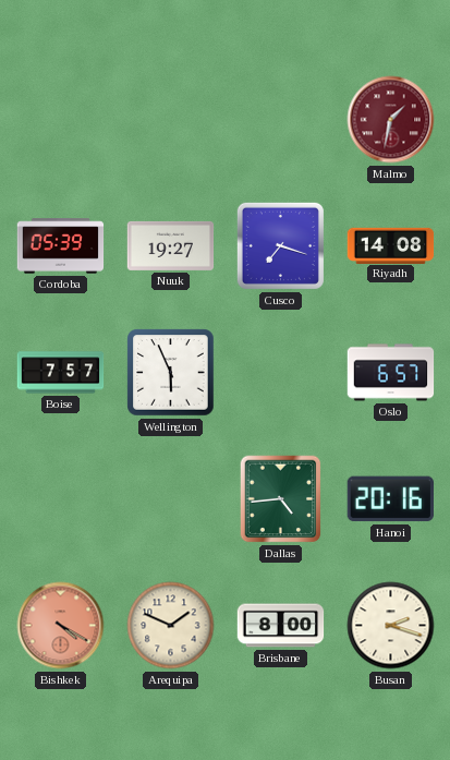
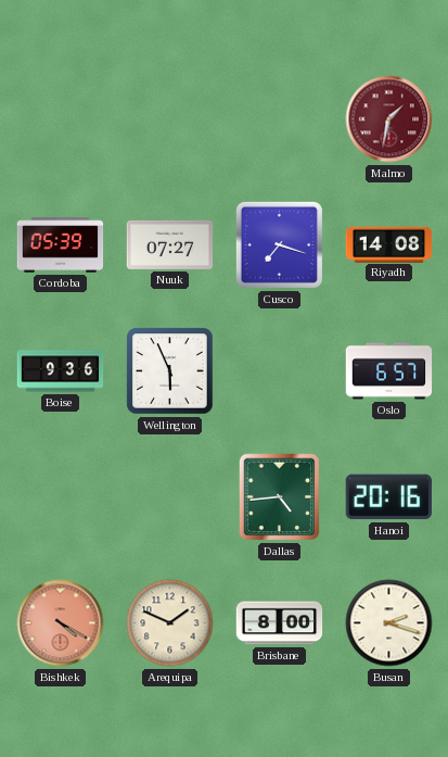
Nuuk: 19:27 -> 07:27 (170, 244)
Boise: 7:57 -> 9:36 (61, 371)
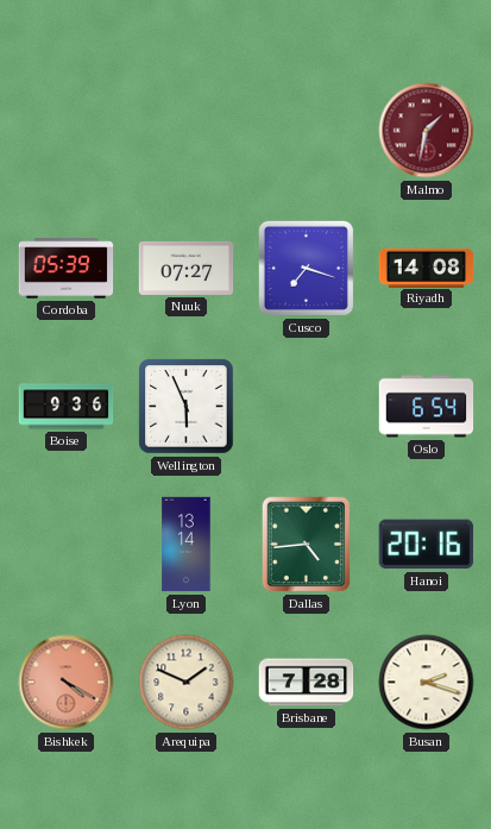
Oslo: 6:57 -> 6:54 (427, 407)
Lyon: none -> 13:14 (187, 545)
Brisbane: 8:00 -> 7:28 (307, 683)
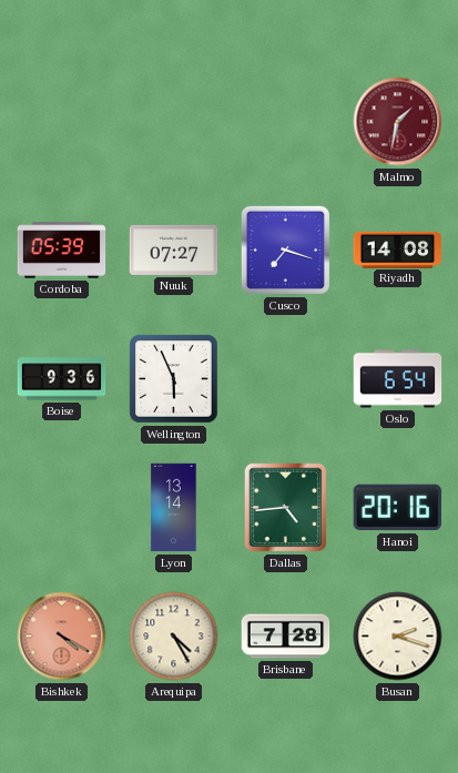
Arequipa: 1:49 -> 4:25 (174, 637)
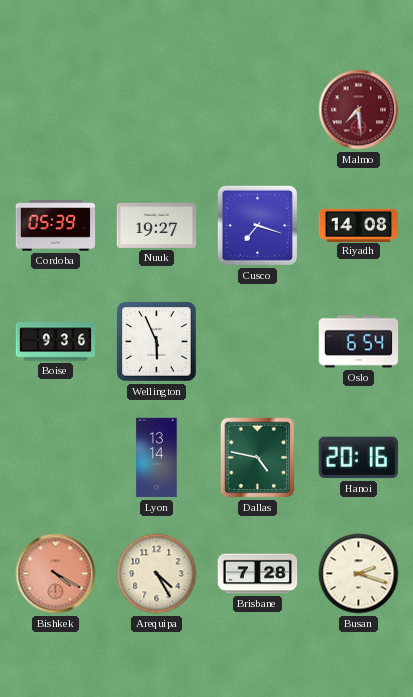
Malmo: 1:32 -> 7:29 (359, 110)
Nuuk: 07:27 -> 19:27 (157, 225)
Dallas: 4:44 -> 4:47 (258, 458)
